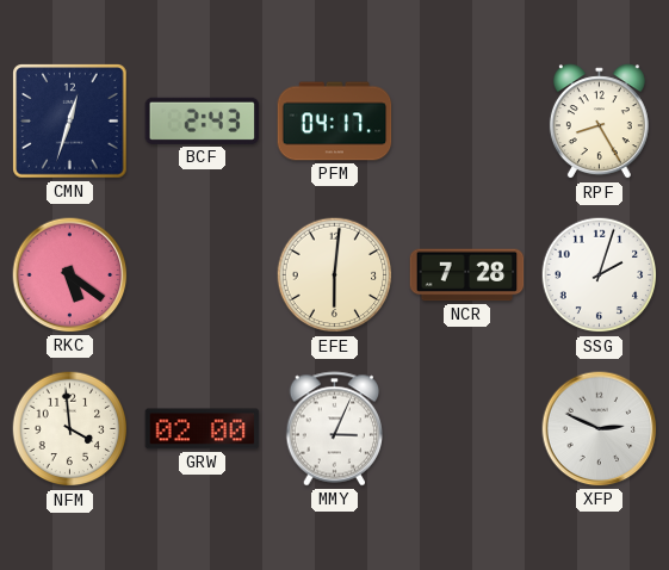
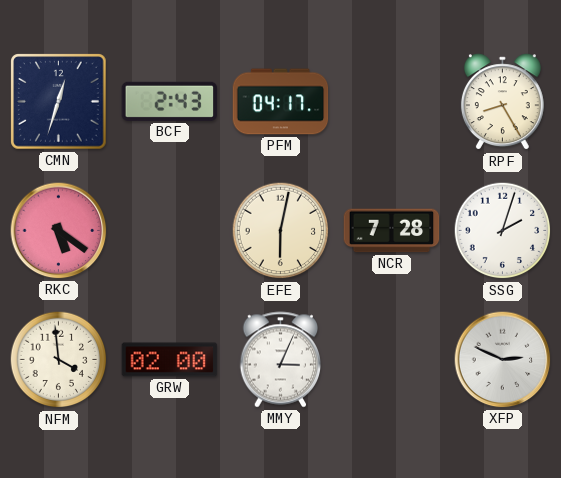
EFE: 6:01 -> 6:02 (281, 231)
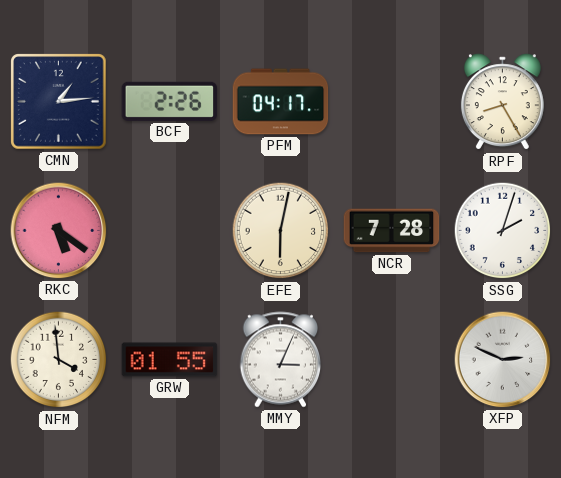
CMN: 12:33 -> 1:14 (59, 102)
BCF: 2:43 -> 2:26 (170, 101)
GRW: 02:00 -> 01:55 (170, 360)
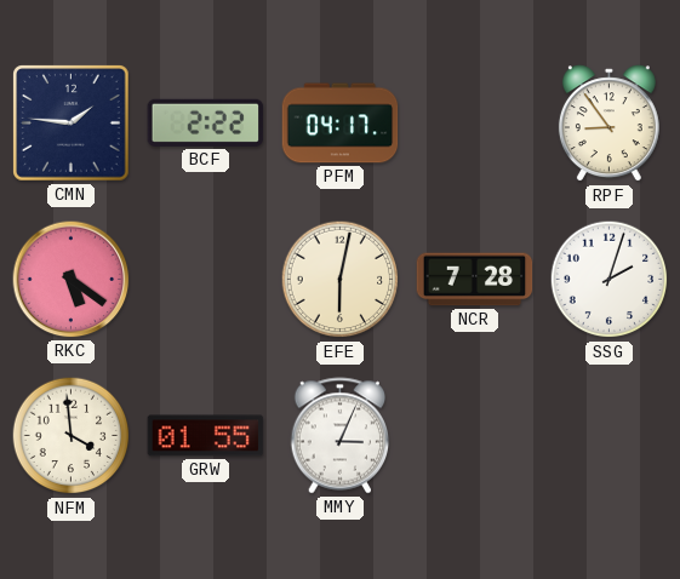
CMN: 1:14 -> 1:46 (72, 124)
BCF: 2:26 -> 2:22 (206, 122)
RPF: 8:25 -> 8:54 (608, 124)
XFP: 2:49 -> none (503, 360)
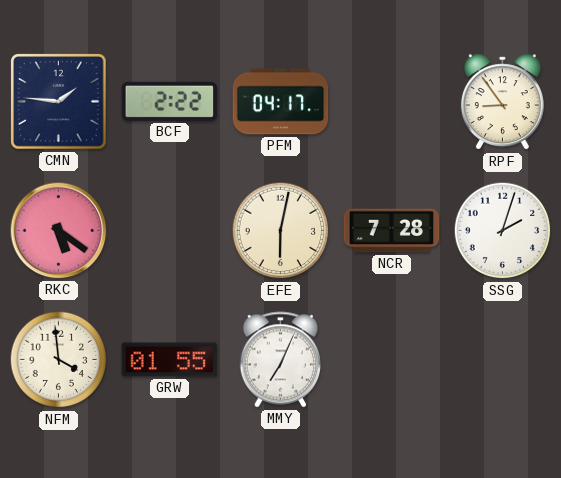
MMY: 3:04 -> 7:04 (281, 360)
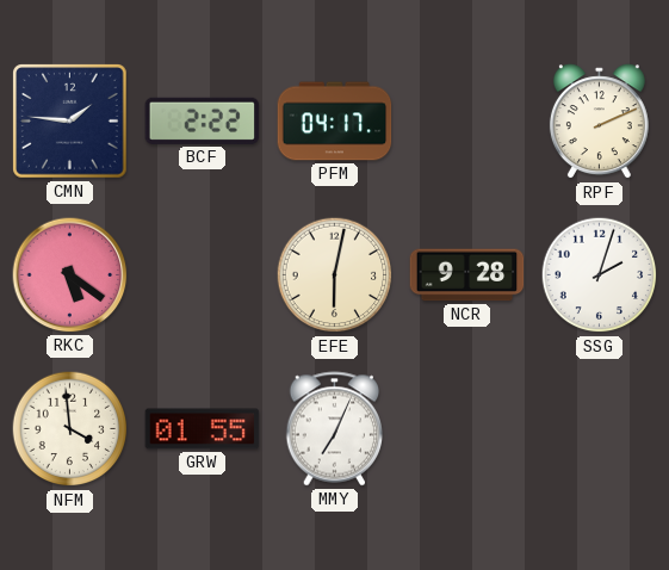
RPF: 8:54 -> 2:11 (599, 122)
NCR: 7:28 -> 9:28 (467, 275)
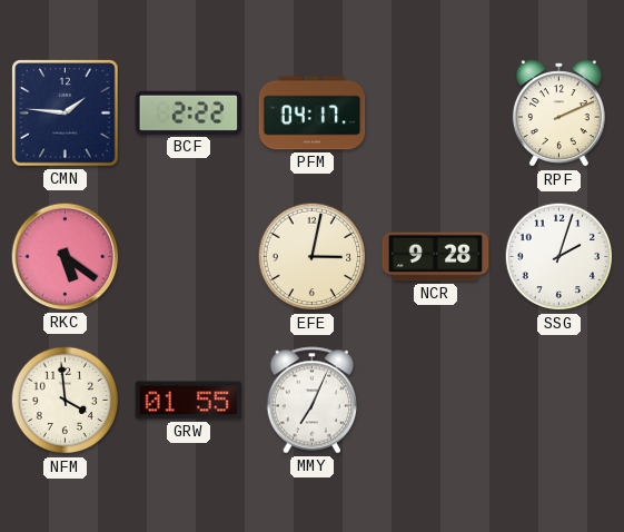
EFE: 6:02 -> 3:02 (313, 257)
